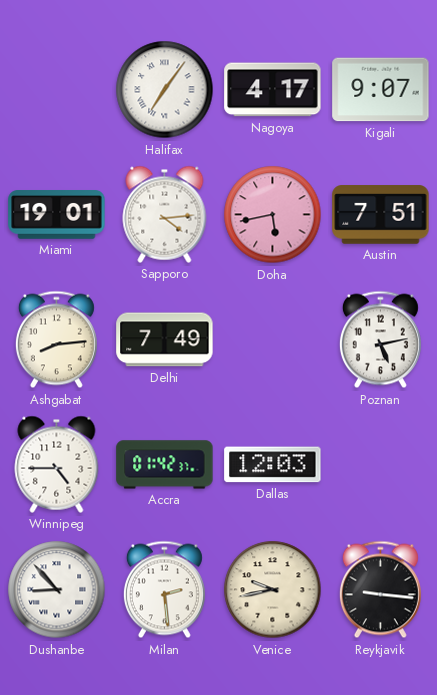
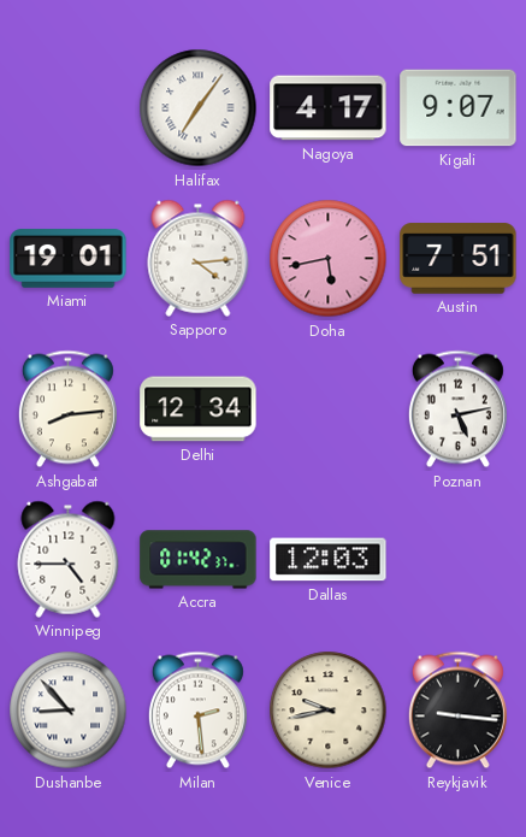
Delhi: 7:49 -> 12:34 (199, 409)
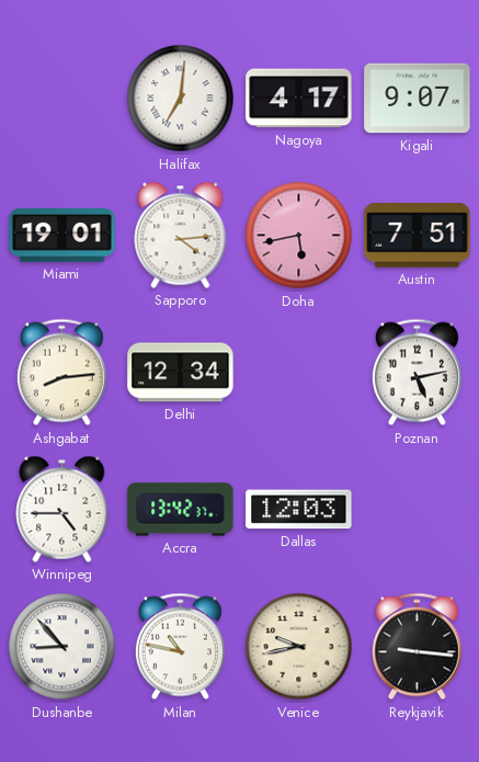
Halifax: 7:06 -> 7:01 (181, 99)
Accra: 01:42 -> 13:42 (181, 510)
Milan: 2:29 -> 10:47 (180, 647)
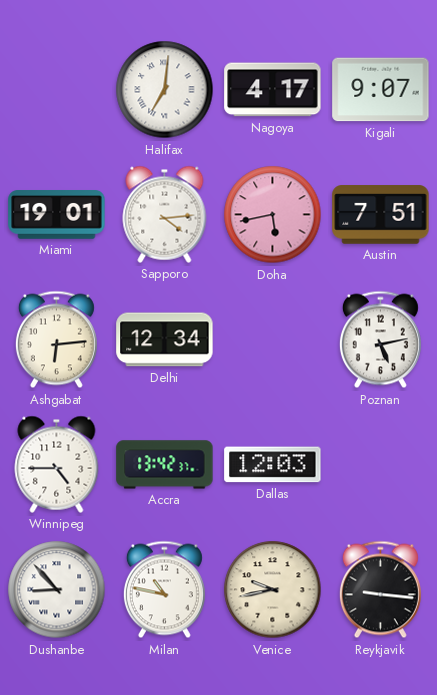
Ashgabat: 8:14 -> 6:14 (56, 340)
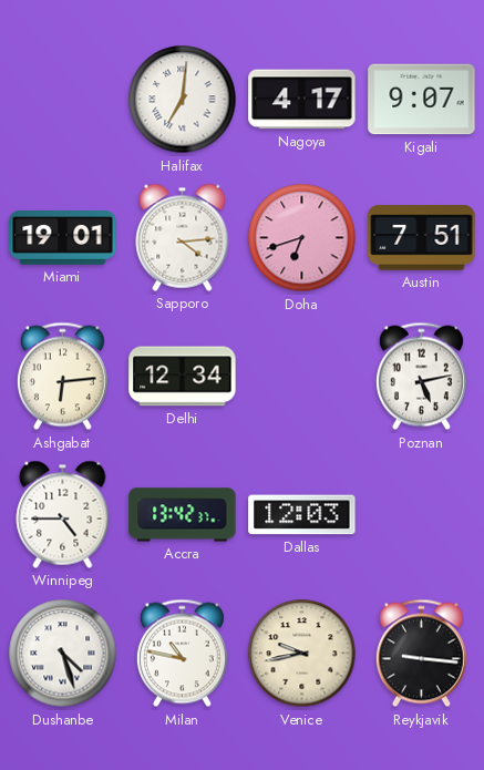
Doha: 5:43 -> 6:42 (302, 238)
Dushanbe: 8:53 -> 4:27 (63, 654)
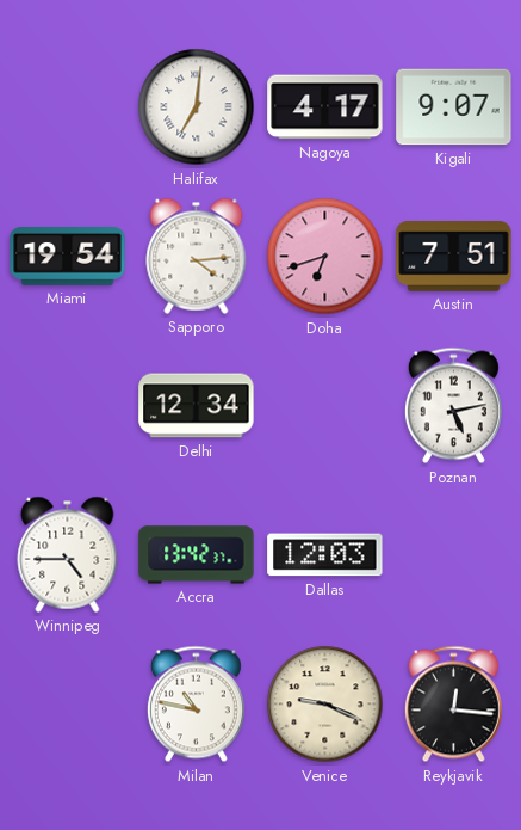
Miami: 19:01 -> 19:54 (68, 257)
Ashgabat: 6:14 -> none (62, 377)
Dushanbe: 4:27 -> none (63, 654)
Venice: 9:43 -> 9:19 (325, 705)
Reykjavik: 9:16 -> 12:16 (453, 705)
